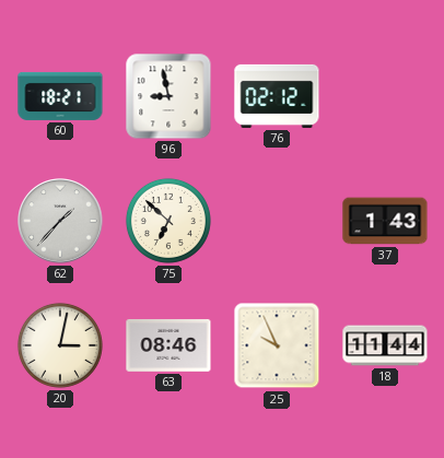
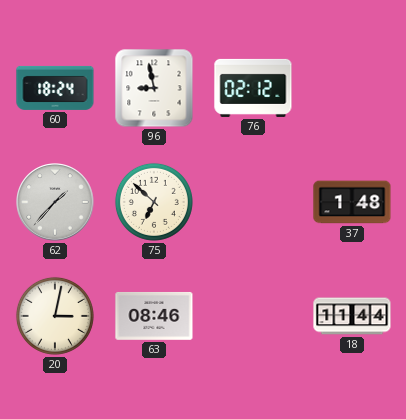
60: 18:21 -> 18:24 (55, 88)
37: 1:43 -> 1:48 (352, 202)
25: 9:56 -> none (277, 345)
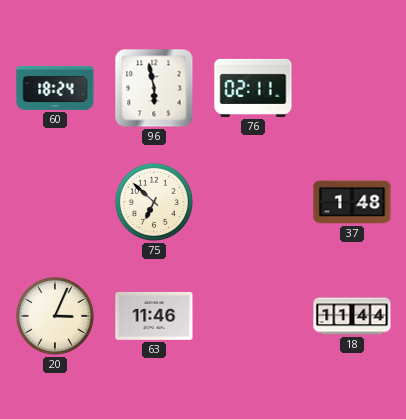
96: 8:58 -> 5:58 (154, 88)
76: 02:12 -> 02:11 (253, 88)
62: 1:37 -> none (55, 202)
20: 3:02 -> 3:04 (55, 316)
63: 08:46 -> 11:46 (154, 316)
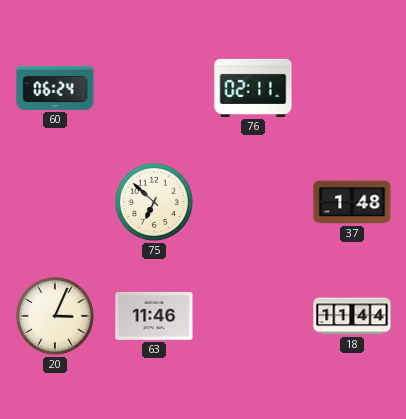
60: 18:24 -> 06:24 (55, 88)
96: 5:58 -> none (154, 88)
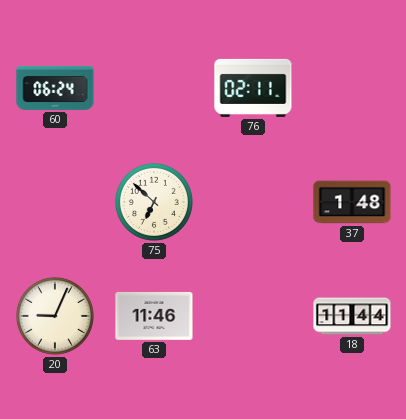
20: 3:04 -> 9:04 (55, 316)
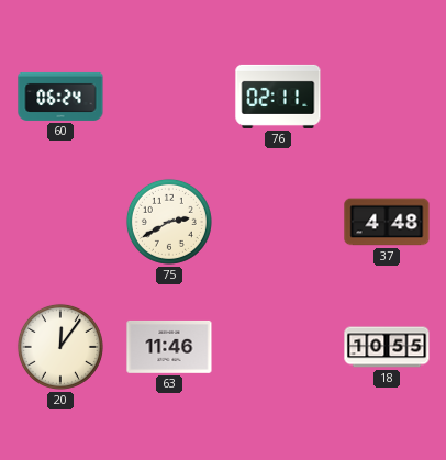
75: 6:52 -> 2:40 (169, 222)
37: 1:48 -> 4:48 (387, 222)
20: 9:04 -> 12:06 (60, 347)
18: 11:44 -> 10:55 (387, 347)
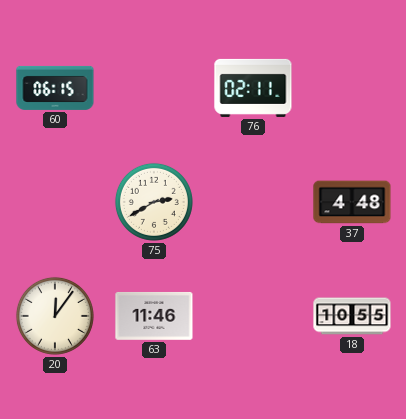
60: 06:24 -> 06:15 (55, 88)
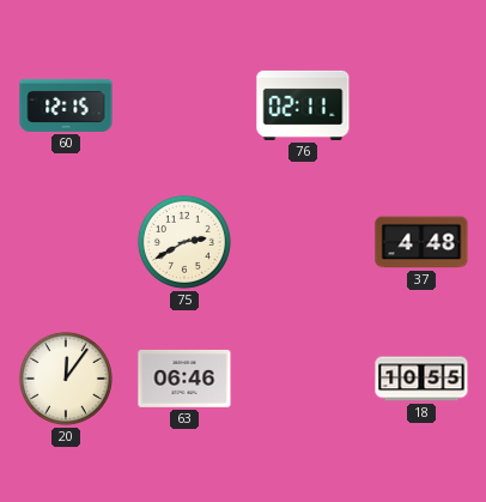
60: 06:15 -> 12:15 (66, 105)
63: 11:46 -> 06:46 (184, 379)
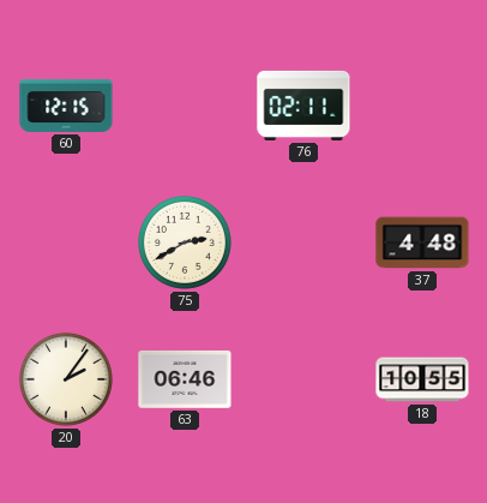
20: 12:06 -> 2:06 (66, 379)
